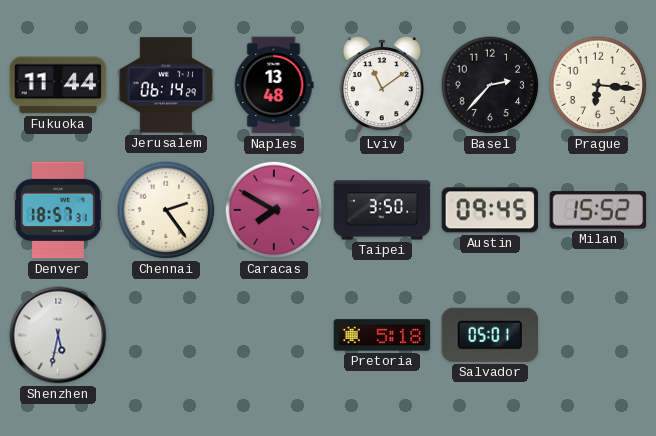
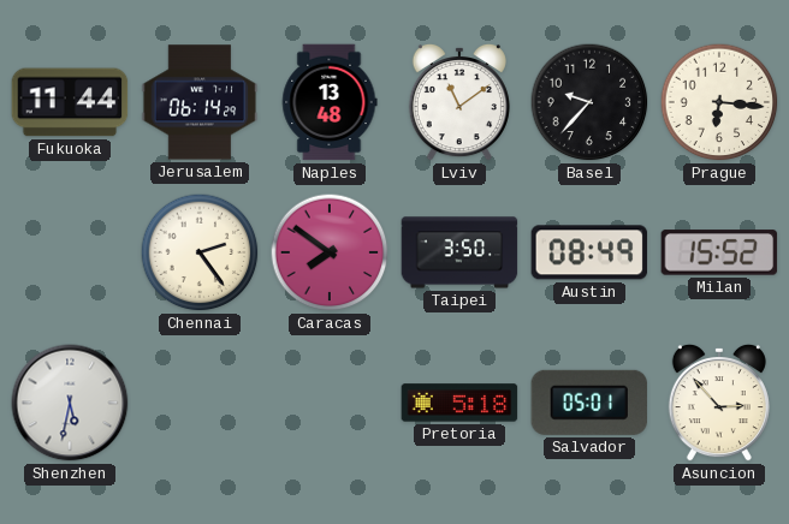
Basel: 2:37 -> 9:37 (589, 102)
Denver: 18:57 -> none (58, 210)
Caracas: 7:50 -> 7:51 (330, 252)
Austin: 09:45 -> 08:49 (589, 252)
Asuncion: none -> 2:53 (719, 403)
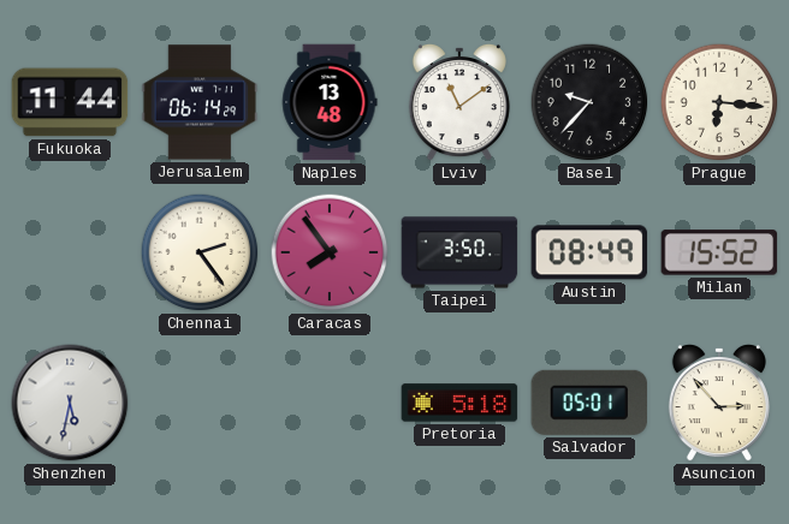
Caracas: 7:51 -> 7:54 (330, 252)
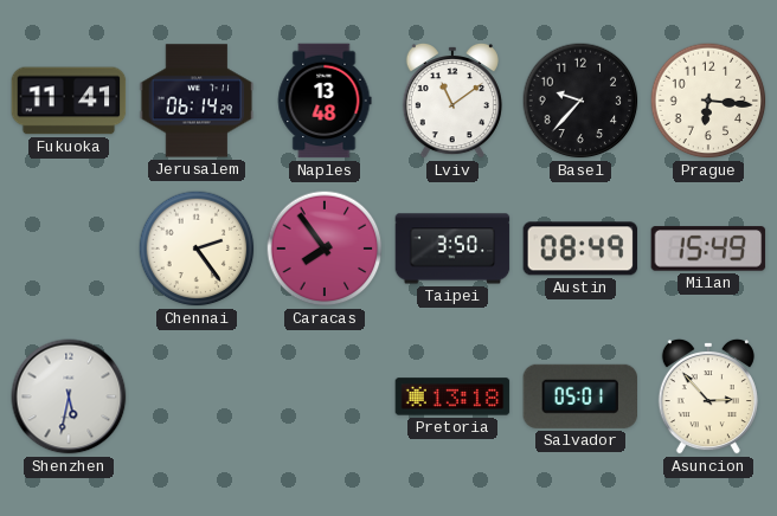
Fukuoka: 11:44 -> 11:41 (69, 101)
Milan: 15:52 -> 15:49 (708, 249)
Pretoria: 5:18 -> 13:18 (452, 396)
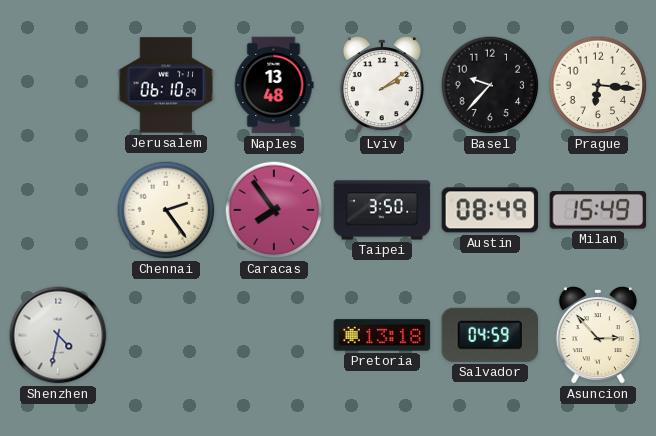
Fukuoka: 11:41 -> none (69, 101)
Jerusalem: 06:14 -> 06:10 (166, 85)
Lviv: 11:09 -> 2:09 (382, 85)
Shenzhen: 5:32 -> 4:32 (58, 335)
Salvador: 05:01 -> 04:59 (490, 335)
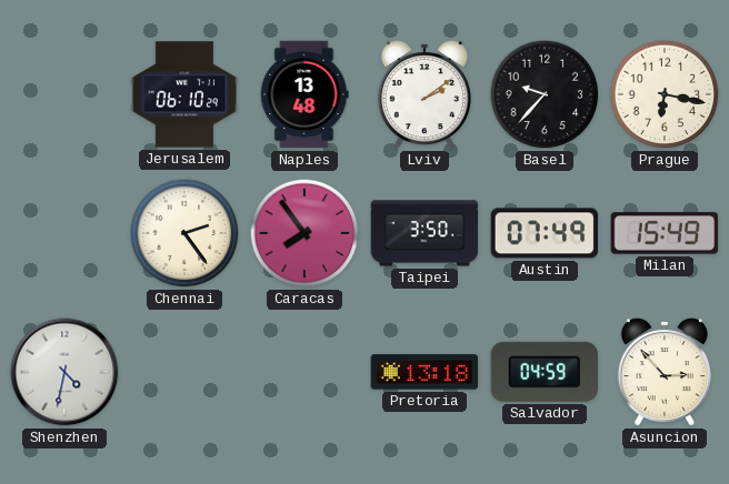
Prague: 6:16 -> 6:17 (665, 94)
Austin: 08:49 -> 07:49 (545, 233)
